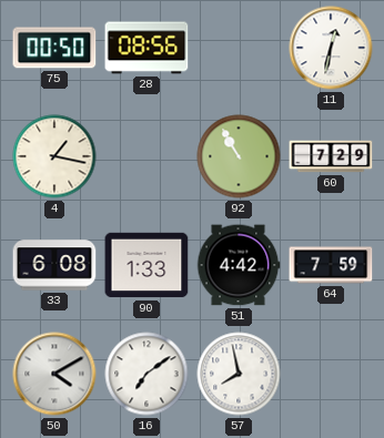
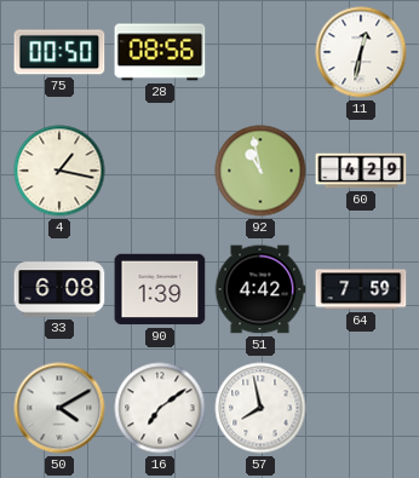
92: 10:55 -> 10:58 (260, 171)
60: 7:29 -> 4:29 (361, 171)
90: 1:33 -> 1:39 (160, 289)
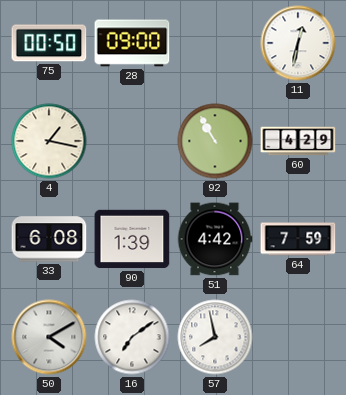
28: 08:56 -> 09:00 (132, 43)
92: 10:58 -> 10:55 (215, 141)
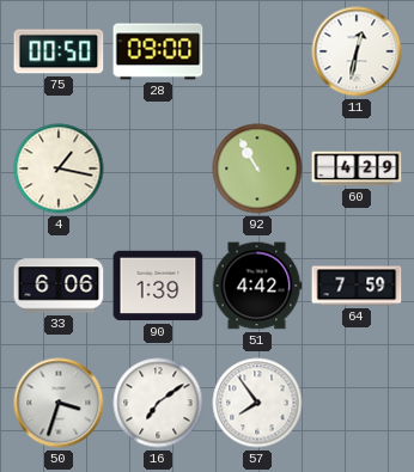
33: 6:08 -> 6:06 (59, 286)
50: 4:10 -> 3:33 (59, 403)
57: 7:58 -> 7:54 (257, 403)
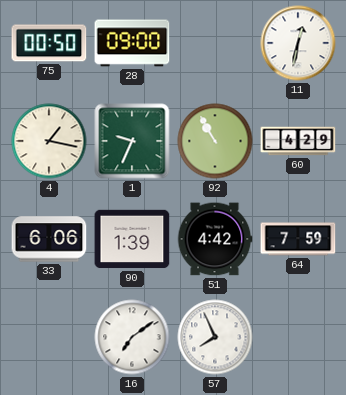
1: none -> 9:34 (132, 141)
50: 3:33 -> none (59, 403)
57: 7:54 -> 7:56 (215, 337)
